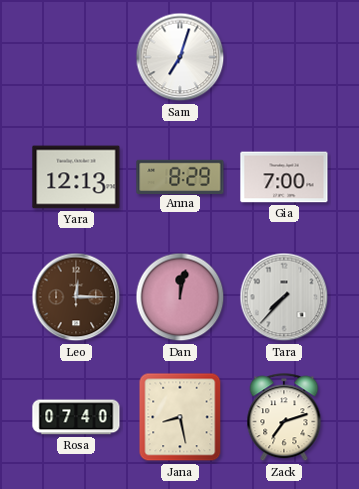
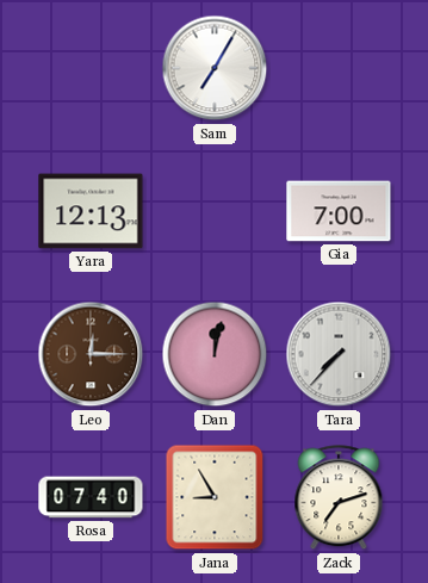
Sam: 7:03 -> 7:05 (215, 68)
Anna: 8:29 -> none (180, 176)
Jana: 8:28 -> 8:55 (215, 497)
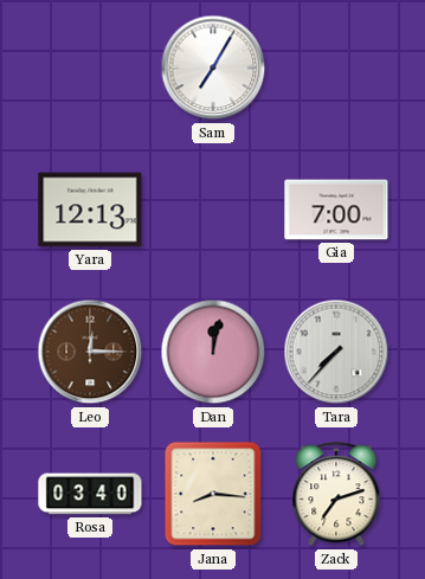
Rosa: 07:40 -> 03:40 (90, 494)
Jana: 8:55 -> 8:16 (213, 494)
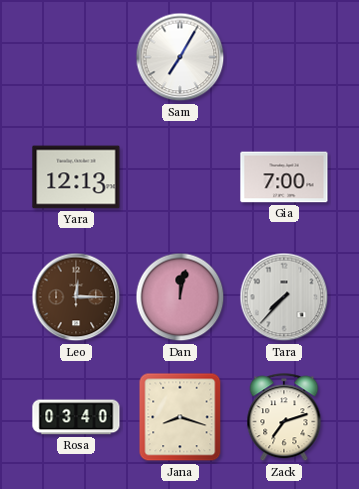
Jana: 8:16 -> 8:18 (180, 417)
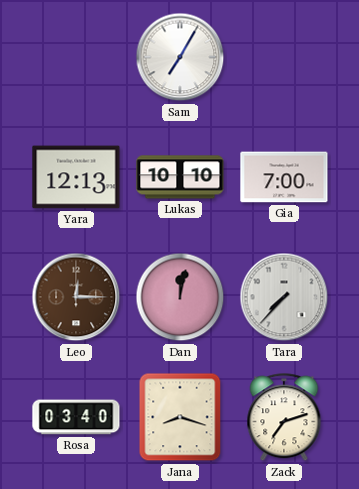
Lukas: none -> 10:10 (180, 177)
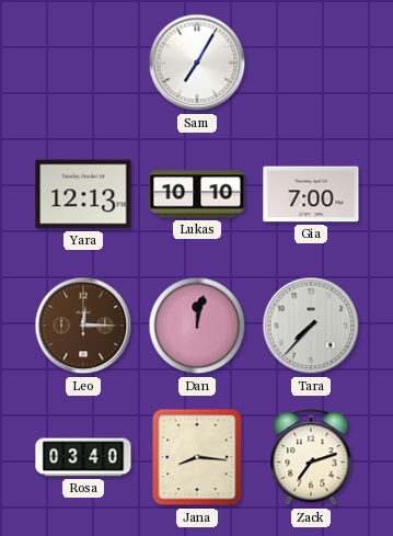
Jana: 8:18 -> 8:16 (197, 457)
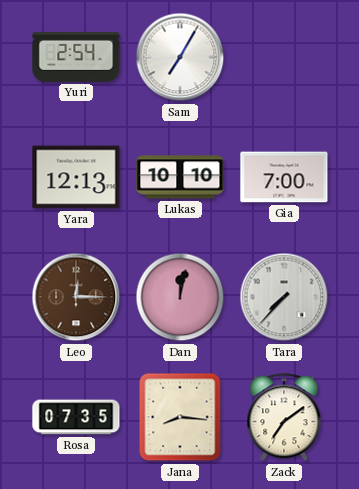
Yuri: none -> 2:54 (76, 57)
Rosa: 03:40 -> 07:35 (76, 417)
Zack: 7:12 -> 7:09 (284, 418)
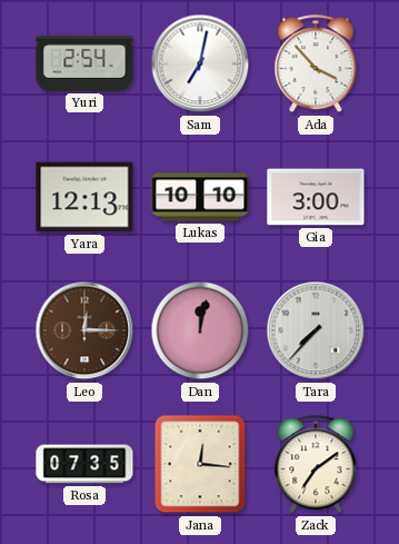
Sam: 7:05 -> 7:02 (200, 63)
Ada: none -> 3:53 (316, 65)
Gia: 7:00 -> 3:00 (316, 197)
Jana: 8:16 -> 12:16 (200, 464)
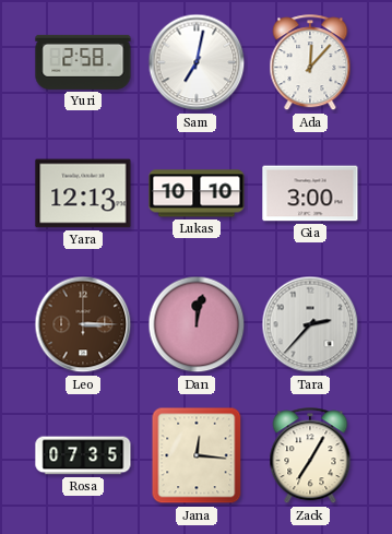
Yuri: 2:54 -> 2:58 (83, 62)
Ada: 3:53 -> 12:07 (310, 63)
Leo: 12:15 -> 3:15 (83, 324)
Tara: 7:37 -> 2:37 (310, 324)
Zack: 7:09 -> 7:05 (310, 456)
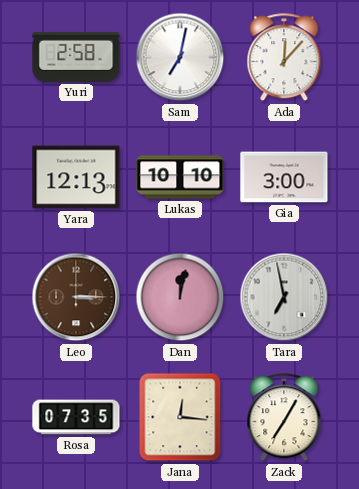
Tara: 2:37 -> 6:58 (284, 297)
